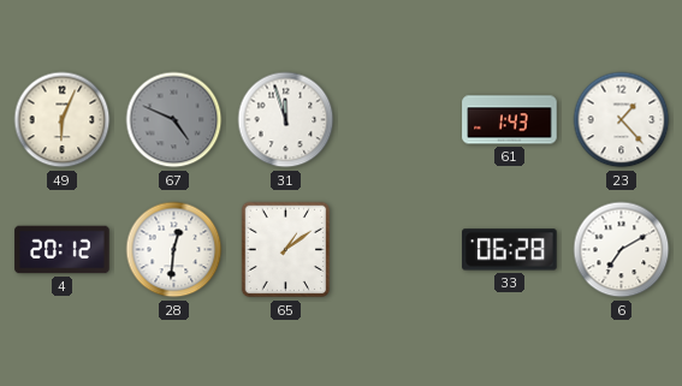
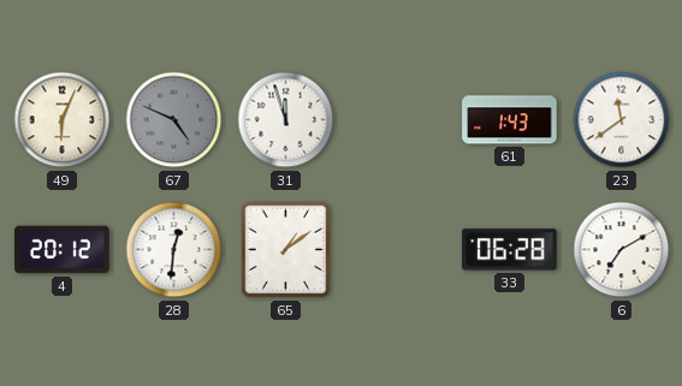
23: 1:23 -> 11:39 (622, 120)
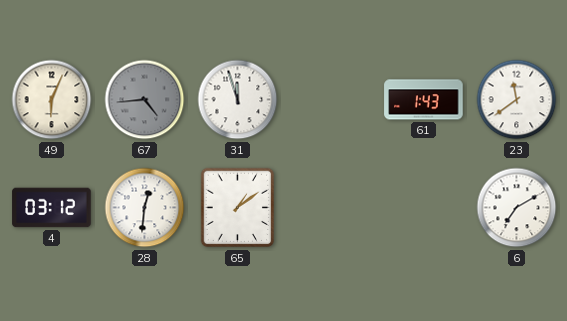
67: 4:49 -> 4:44 (145, 100)
4: 20:12 -> 03:12 (52, 208)
33: 06:28 -> none (510, 250)
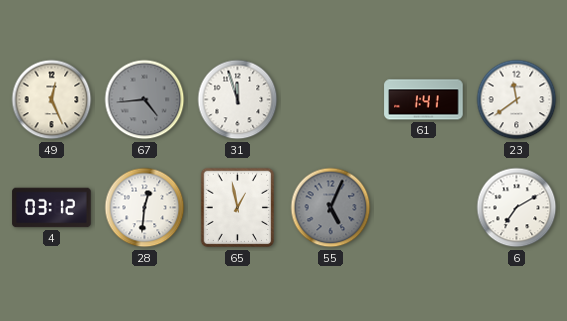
49: 6:04 -> 12:26 (52, 100)
61: 1:43 -> 1:41 (424, 100)
65: 1:09 -> 12:58 (238, 208)
55: none -> 5:04 (331, 208)
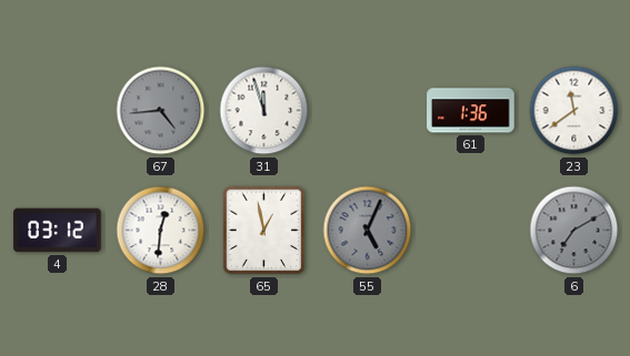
49: 12:26 -> none (52, 100)
61: 1:41 -> 1:36 (471, 111)
6 dial: white -> grey (574, 231)
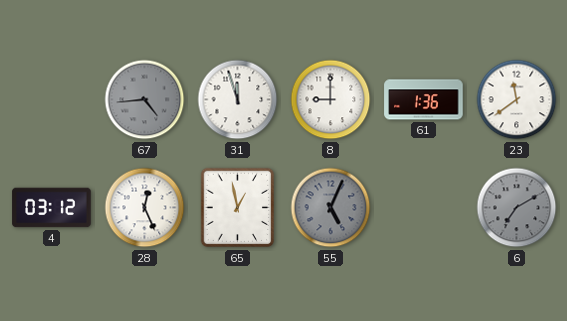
8: none -> 9:00 (331, 100)
28: 12:31 -> 12:26 (145, 208)
